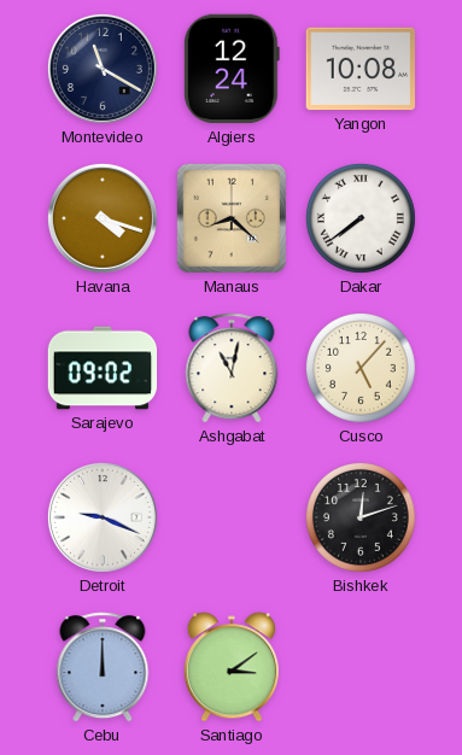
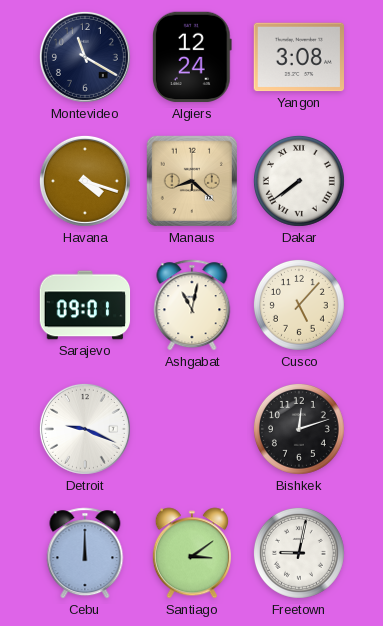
Yangon: 10:08 -> 3:08 (299, 57)
Sarajevo: 09:02 -> 09:01 (85, 305)
Freetown: none -> 9:02 (299, 553)
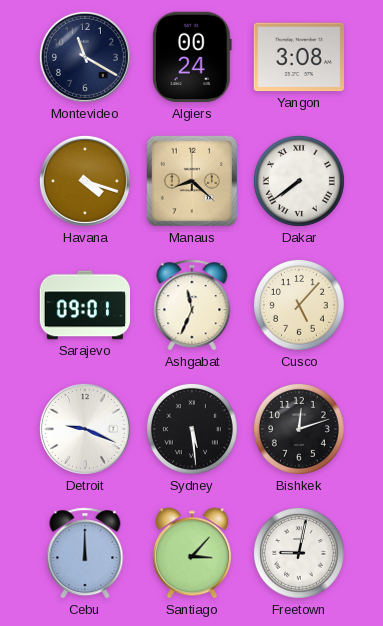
Algiers: 12:24 -> 00:24 (192, 57)
Ashgabat: 11:02 -> 11:34 (192, 305)
Sydney: none -> 5:29 (192, 429)
Santiago: 3:09 -> 3:07 (192, 553)
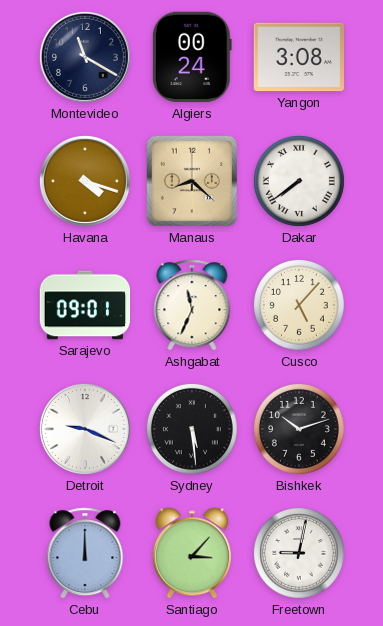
Bishkek: 12:12 -> 10:12 (299, 429)
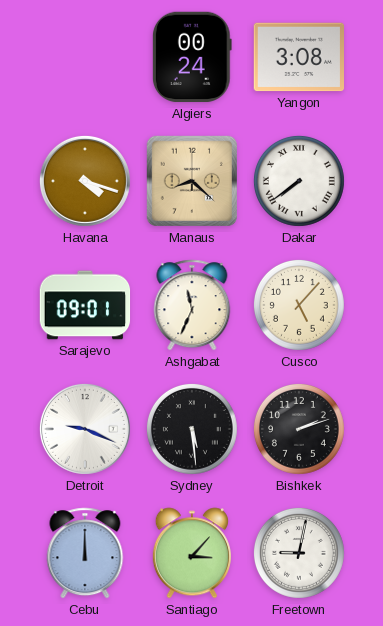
Montevideo: 11:20 -> none (85, 57)
Bishkek: 10:12 -> 2:12 (299, 429)
